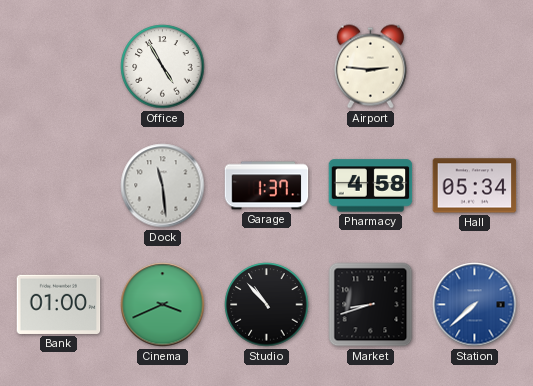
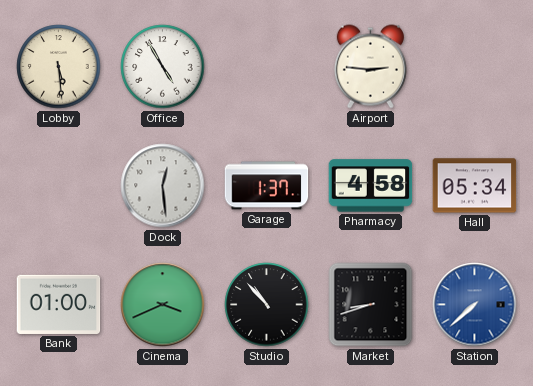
Lobby: none -> 5:29 (59, 67)
Dock: 11:29 -> 12:29 (163, 186)
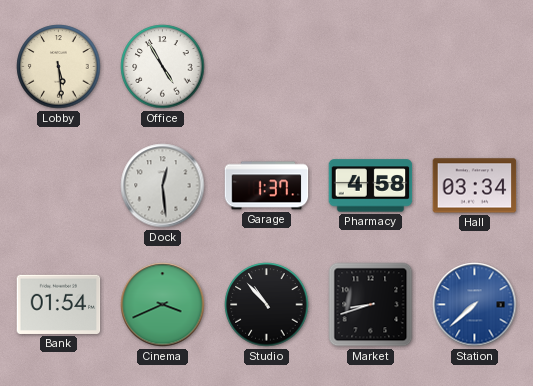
Airport: 2:46 -> none (370, 67)
Hall: 05:34 -> 03:34 (475, 186)
Bank: 01:00 -> 01:54 (59, 304)
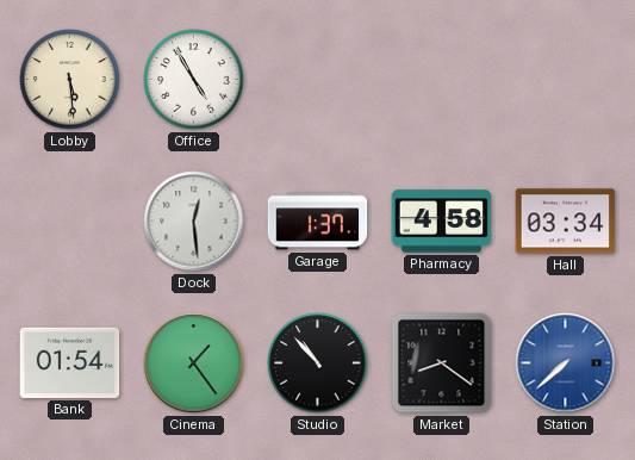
Cinema: 3:41 -> 1:24 (194, 363)
Market: 8:42 -> 8:21 (442, 363)
